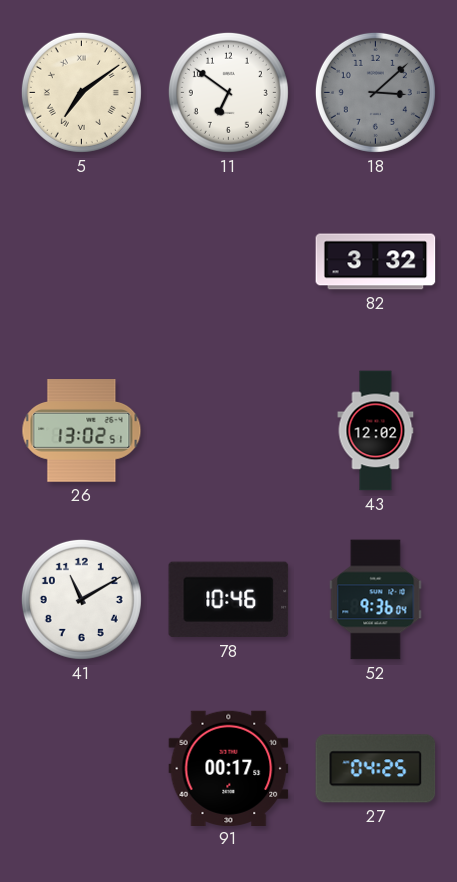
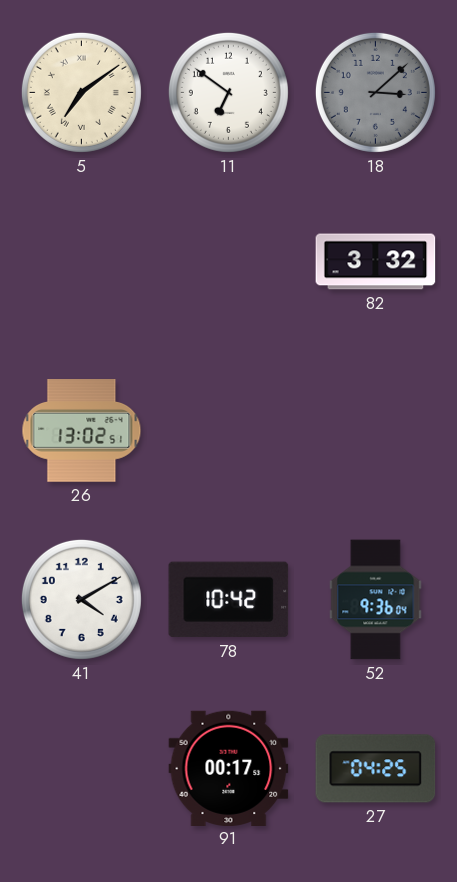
43: 12:02 -> none (376, 431)
41: 11:10 -> 4:10 (81, 599)
78: 10:46 -> 10:42 (229, 600)
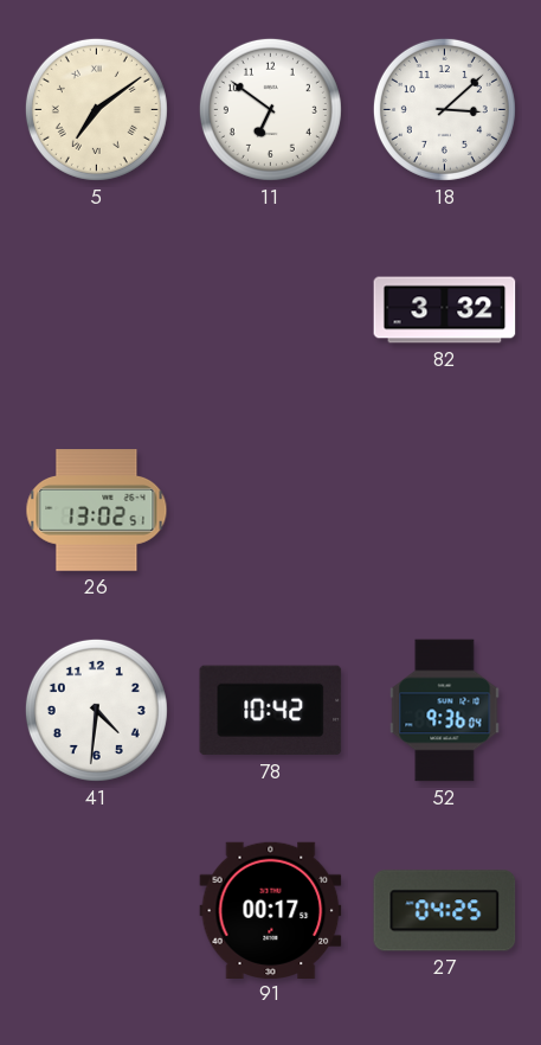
18 dial: grey -> white (444, 109)
41: 4:10 -> 4:31 (96, 710)
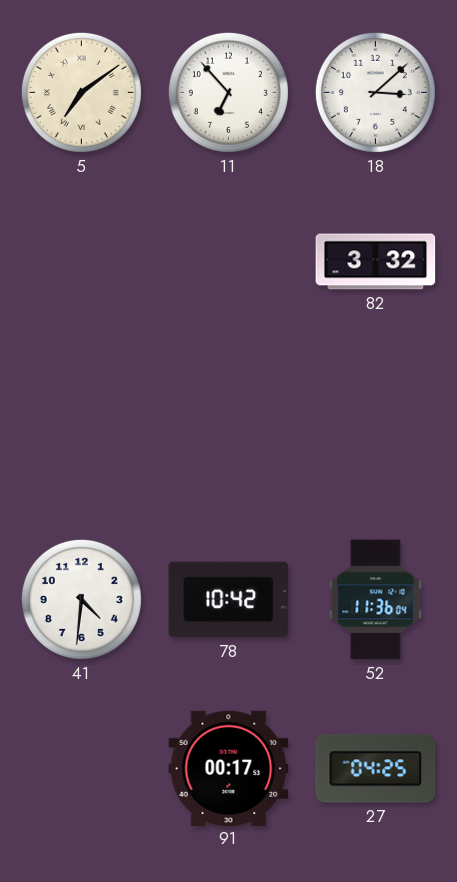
11: 6:51 -> 6:53 (228, 92)
26: 13:02 -> none (97, 511)
52: 9:36 -> 11:36 (376, 600)
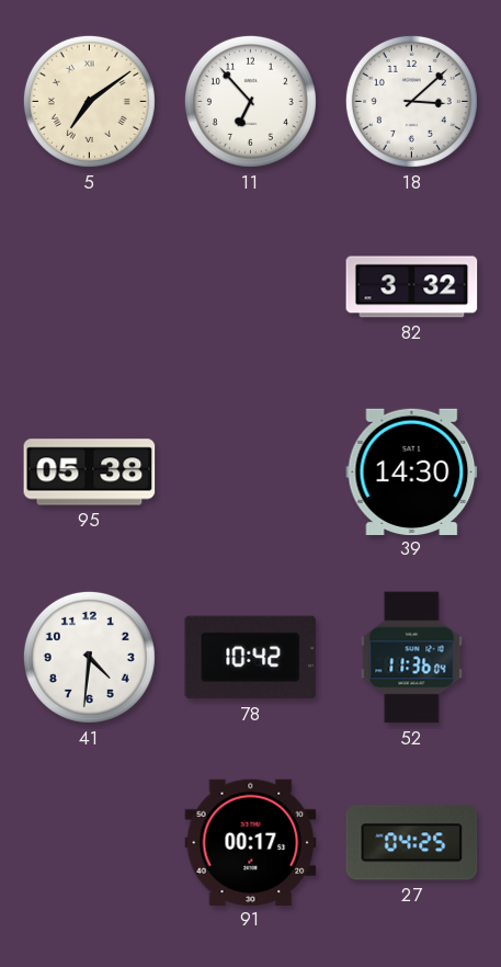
95: none -> 05:38 (90, 473)
39: none -> 14:30 (412, 471)
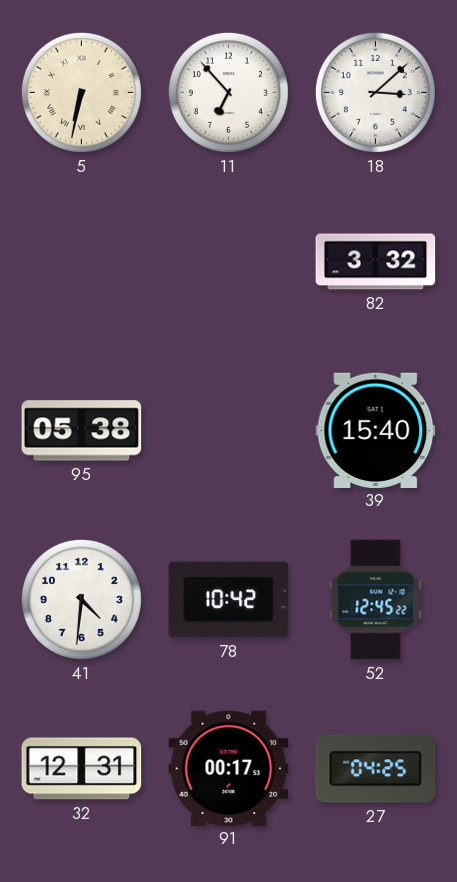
5: 7:09 -> 6:32 (81, 92)
39: 14:30 -> 15:40 (376, 430)
52: 11:36 -> 12:45 (376, 600)
32: none -> 12:31 (82, 769)
